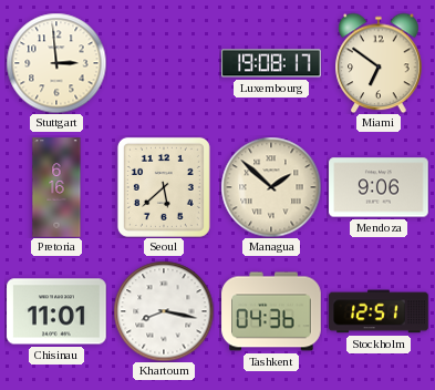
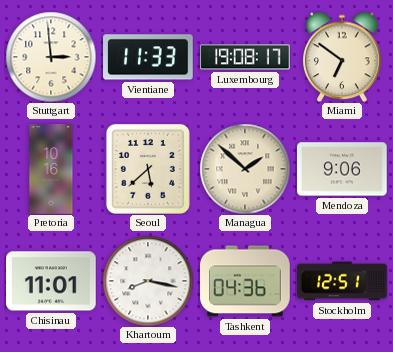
Vientiane: none -> 11:33 (148, 57)
Pretoria: 6:16 -> 10:16 (51, 169)
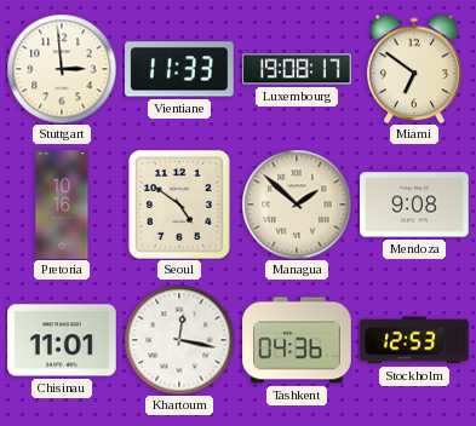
Seoul: 5:38 -> 4:51 (179, 205)
Mendoza: 9:06 -> 9:08 (414, 205)
Khartoum: 8:17 -> 12:17 (179, 340)
Stockholm: 12:51 -> 12:53 (414, 340)
